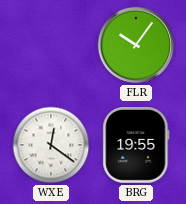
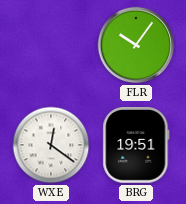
BRG: 19:55 -> 19:51 (136, 146)
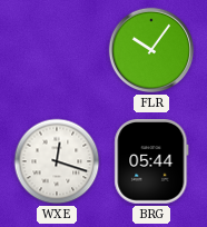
WXE: 12:21 -> 12:18 (57, 161)
BRG: 19:51 -> 05:44 (151, 162)
